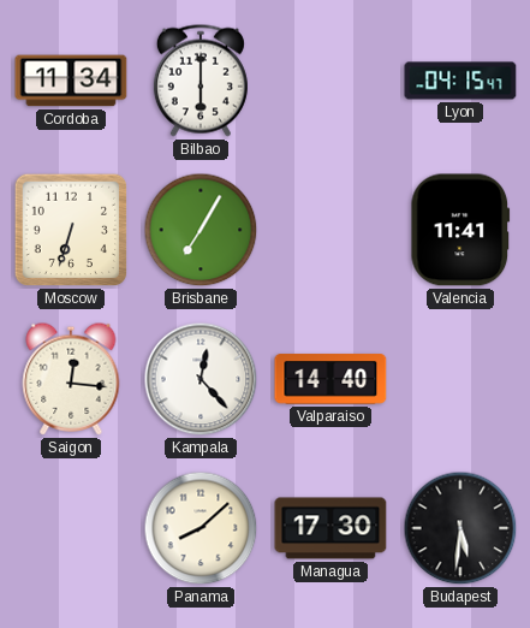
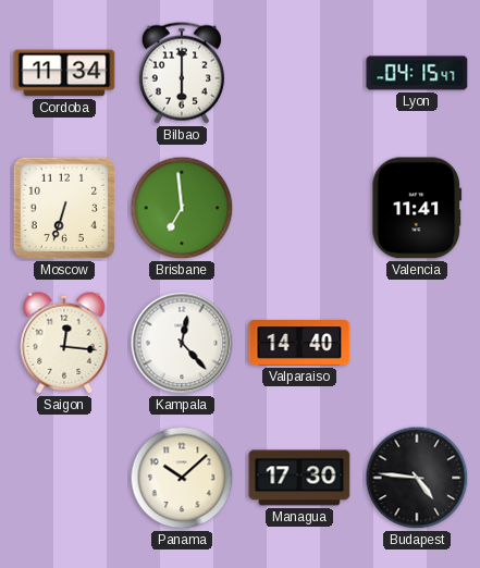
Brisbane: 7:05 -> 6:59 (182, 208)
Panama: 8:08 -> 10:08 (182, 478)
Budapest: 5:31 -> 4:46 (417, 478)
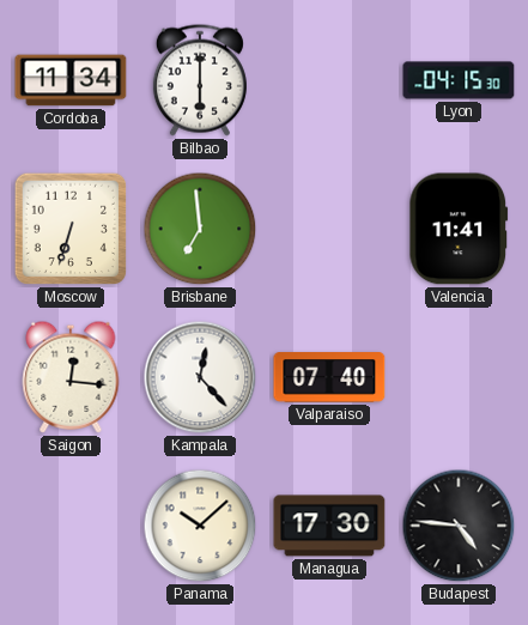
Lyon: 04:15:47 -> 04:15:30 (459, 80)
Valparaiso: 14:40 -> 07:40 (329, 377)
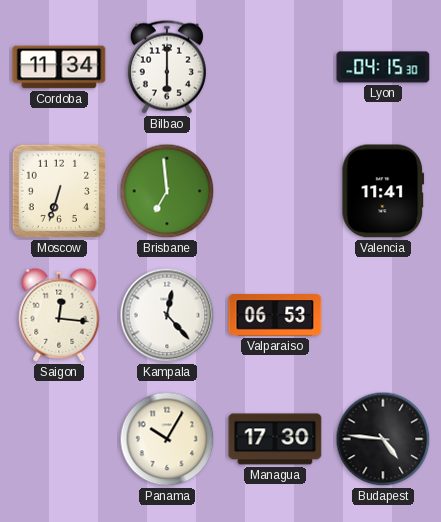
Valparaiso: 07:40 -> 06:53 (275, 315)
Panama: 10:08 -> 10:05 (167, 439)
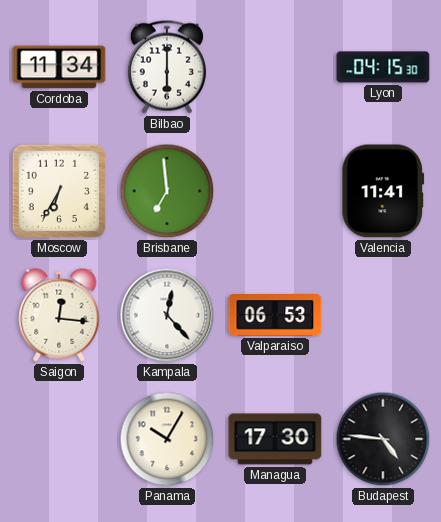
Moscow: 6:33 -> 6:35 (59, 191)
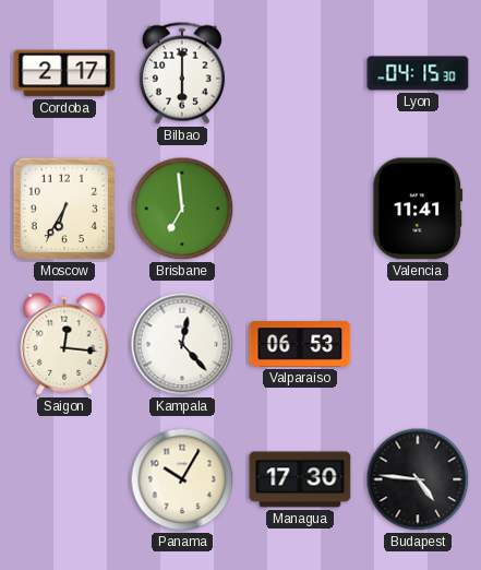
Cordoba: 11:34 -> 2:17 (64, 73)
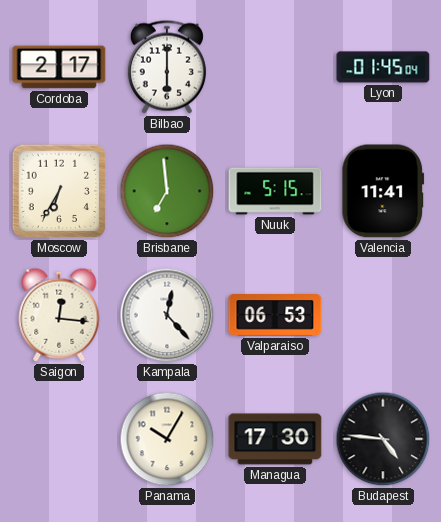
Lyon: 04:15 -> 01:45 (383, 67)
Nuuk: none -> 5:15 (275, 191)
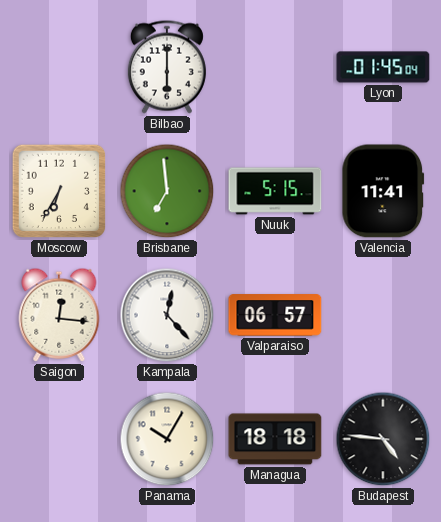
Cordoba: 2:17 -> none (59, 67)
Valparaiso: 06:53 -> 06:57 (275, 315)
Managua: 17:30 -> 18:18 (275, 439)
